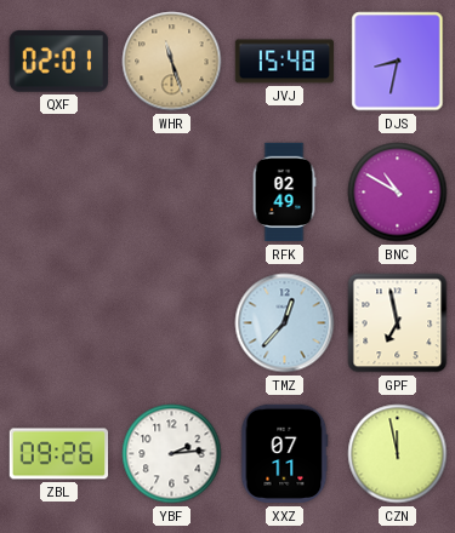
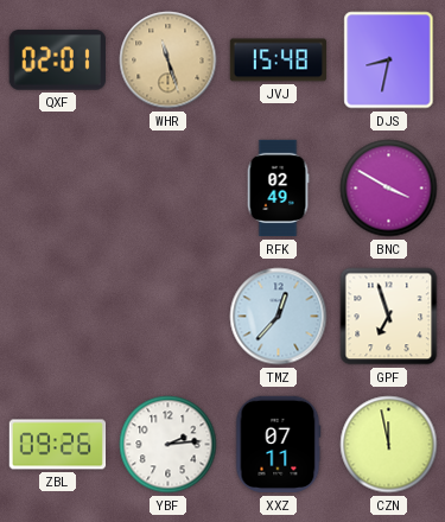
BNC: 10:50 -> 3:50 (389, 189)
GPF: 6:58 -> 6:57 (389, 317)
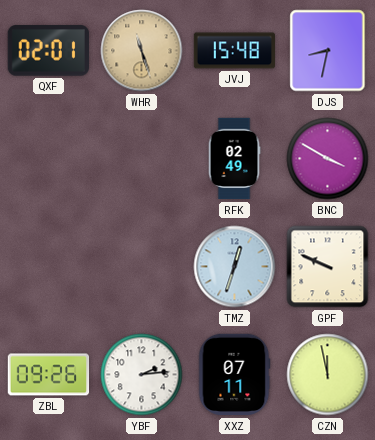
TMZ: 12:37 -> 12:33 (235, 267)
GPF: 6:57 -> 9:49 (328, 267)
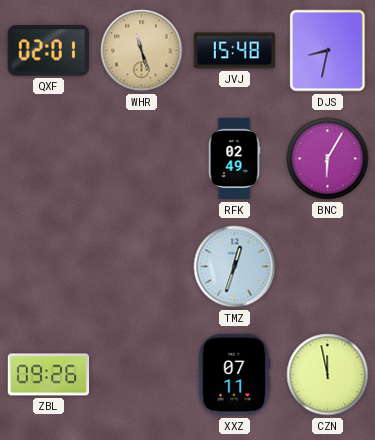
BNC: 3:50 -> 6:05 (328, 159)
GPF: 9:49 -> none (328, 267)
YBF: 2:14 -> none (142, 375)
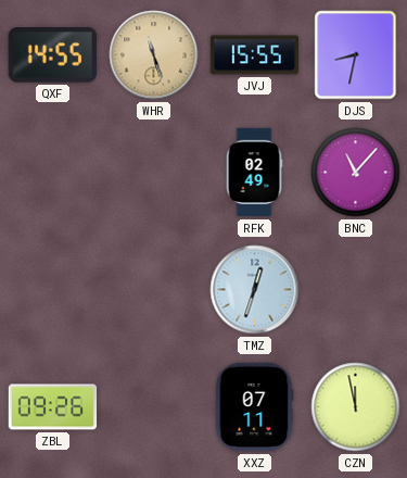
QXF: 02:01 -> 14:55 (52, 55)
JVJ: 15:48 -> 15:55 (255, 55)
BNC: 6:05 -> 11:07 (356, 173)
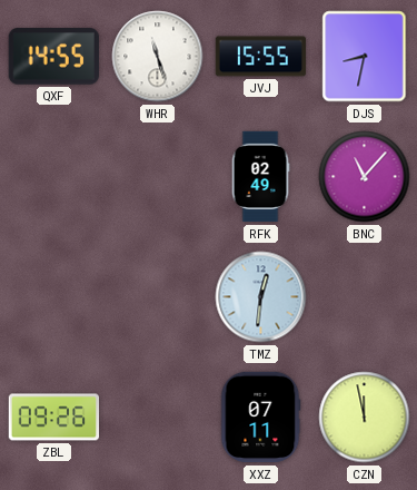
WHR dial: champagne -> white (158, 57)
TMZ: 12:33 -> 12:31 (261, 297)
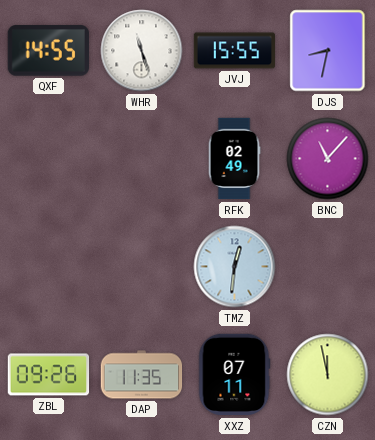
DAP: none -> 11:35 (142, 375)
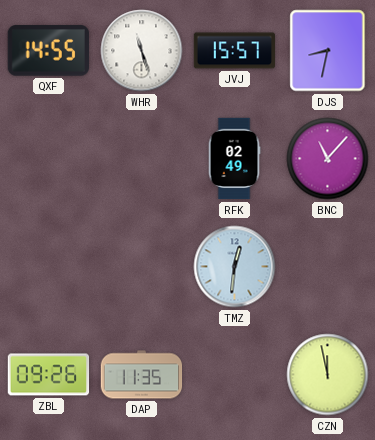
JVJ: 15:55 -> 15:57 (235, 51)
XXZ: 07:11 -> none (234, 375)
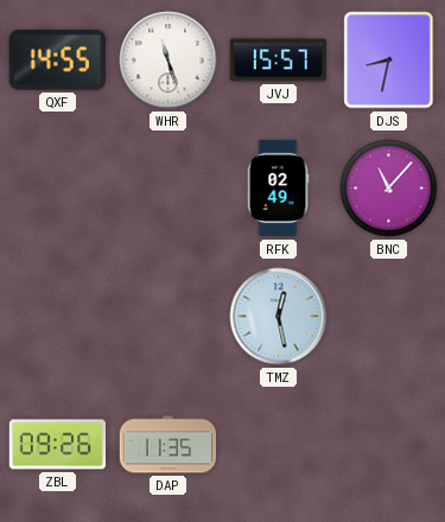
TMZ: 12:31 -> 12:28 (279, 317)
CZN: 11:58 -> none (328, 375)
